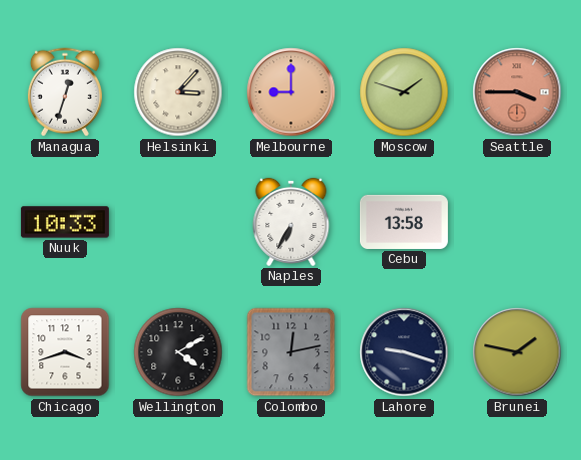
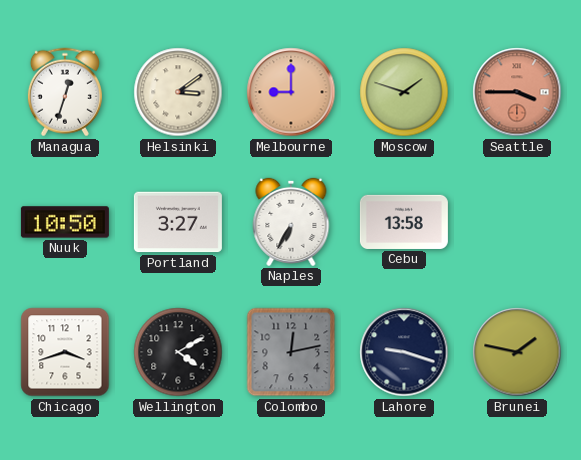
Helsinki: 3:07 -> 3:09 (178, 92)
Nuuk: 10:33 -> 10:50 (65, 222)
Portland: none -> 3:27 (178, 222)
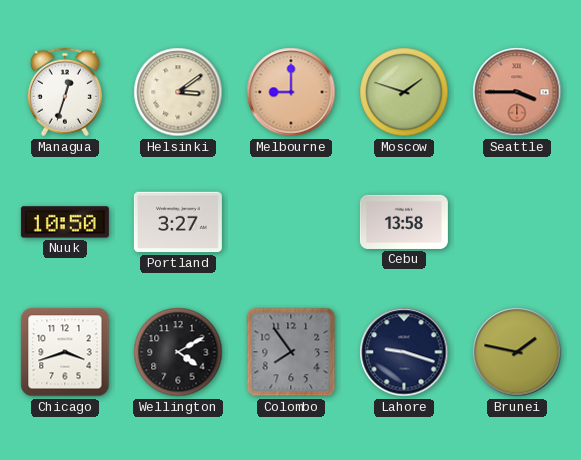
Naples: 6:35 -> none (291, 222)
Colombo: 12:13 -> 7:54 (291, 352)
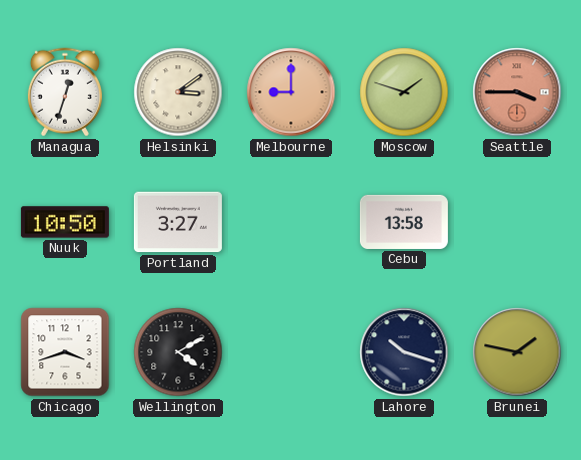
Colombo: 7:54 -> none (291, 352)
Lahore: 9:18 -> 10:18 (404, 352)
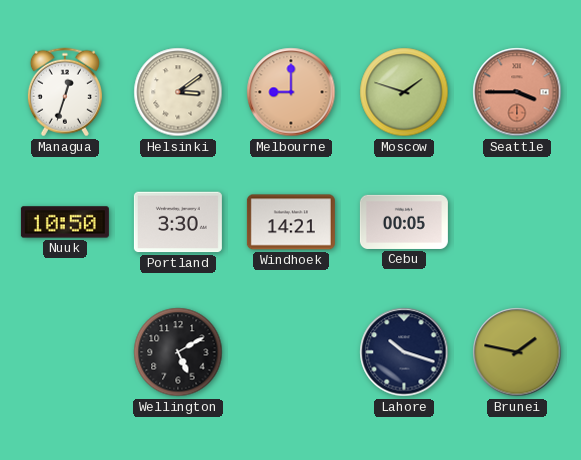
Portland: 3:27 -> 3:30 (178, 222)
Windhoek: none -> 14:21 (291, 222)
Cebu: 13:58 -> 00:05 (404, 222)
Chicago: 3:42 -> none (65, 352)
Wellington: 4:10 -> 5:10 (178, 352)
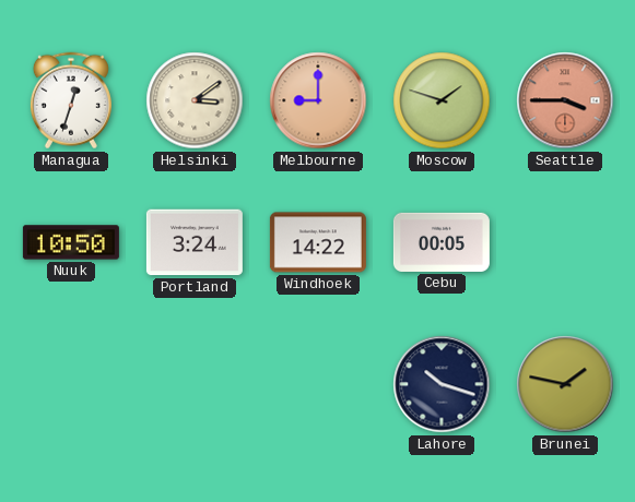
Portland: 3:30 -> 3:24 (195, 242)
Windhoek: 14:21 -> 14:22 (318, 242)
Wellington: 5:10 -> none (178, 352)
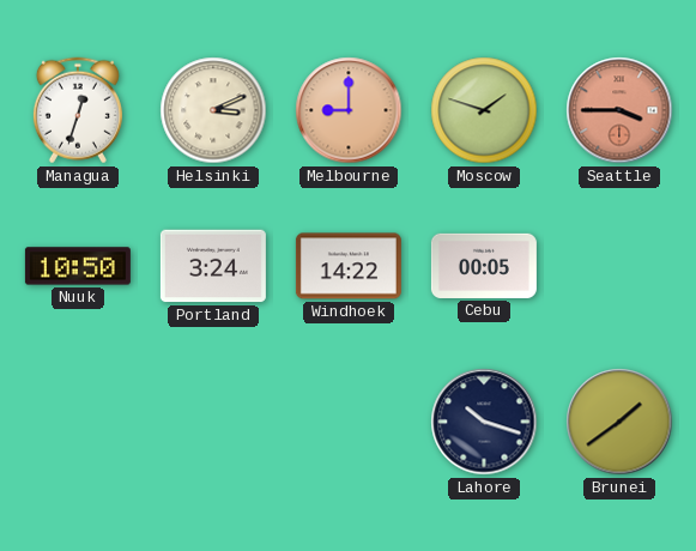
Helsinki: 3:09 -> 3:11 (213, 110)
Brunei: 1:47 -> 1:39 (619, 422)
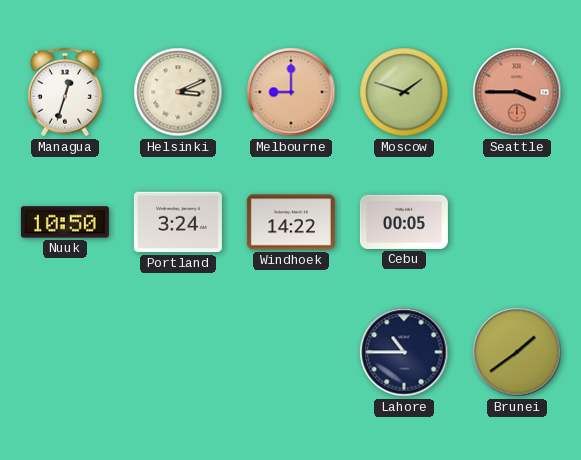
Lahore: 10:18 -> 10:45 (404, 352)
